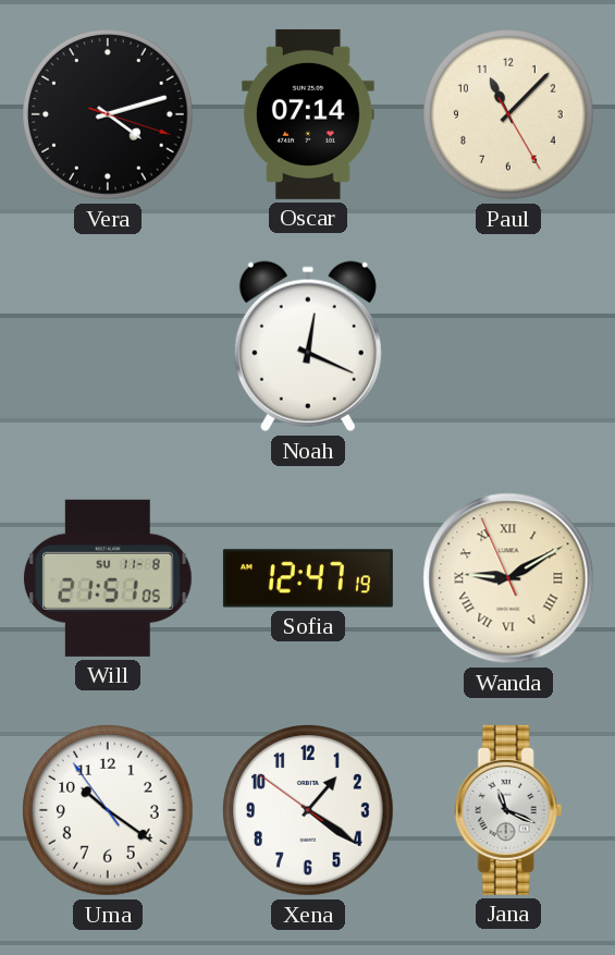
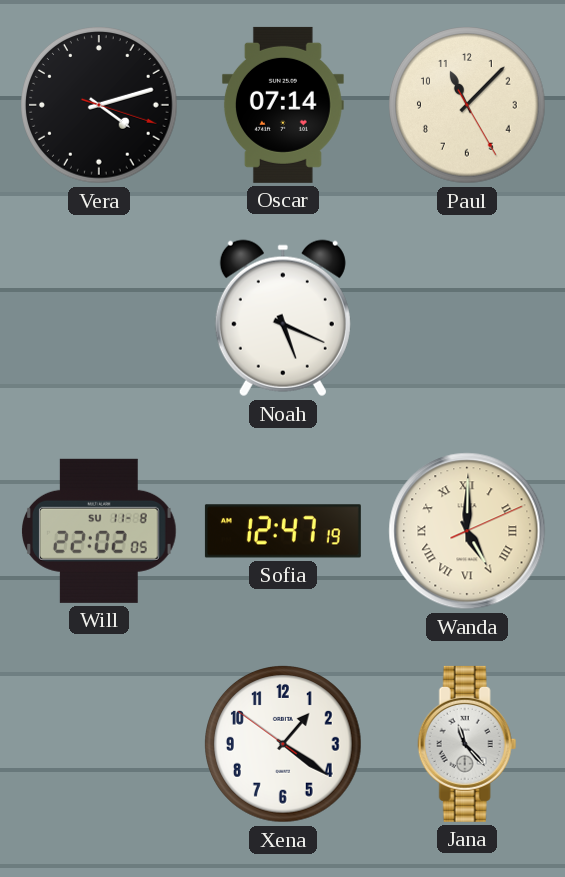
Noah: 12:19 -> 5:19 (283, 318)
Will: 21:51 -> 22:02 (100, 531)
Wanda: 9:09 -> 5:00 (467, 531)
Uma: 10:20 -> none (109, 811)
Jana: 11:19 -> 11:23 (467, 744)
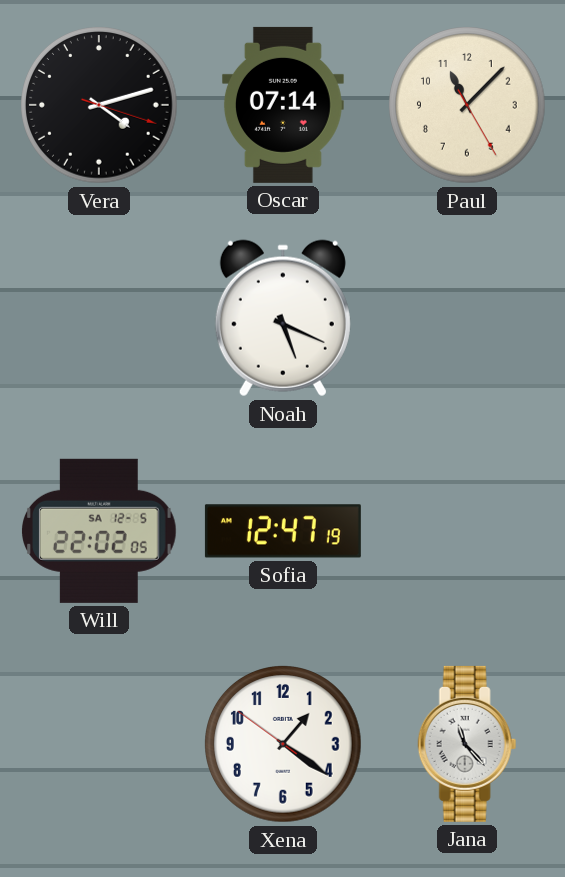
Will date: SU 11-8 -> SA 12-5 (100, 531)
Wanda: 5:00 -> none (467, 531)
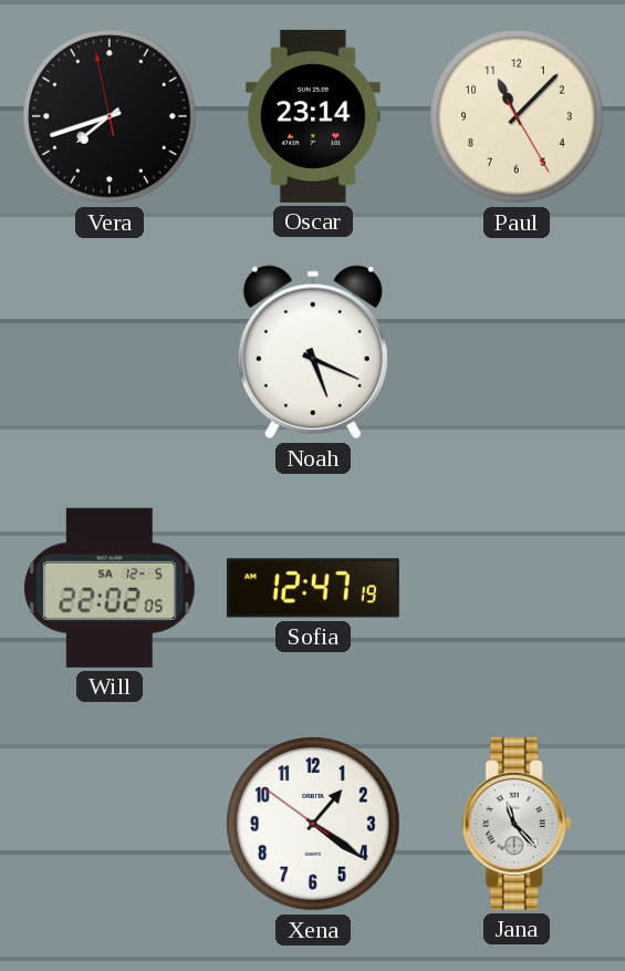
Vera: 4:12 -> 7:41 (111, 117)
Oscar: 07:14 -> 23:14 (313, 116)
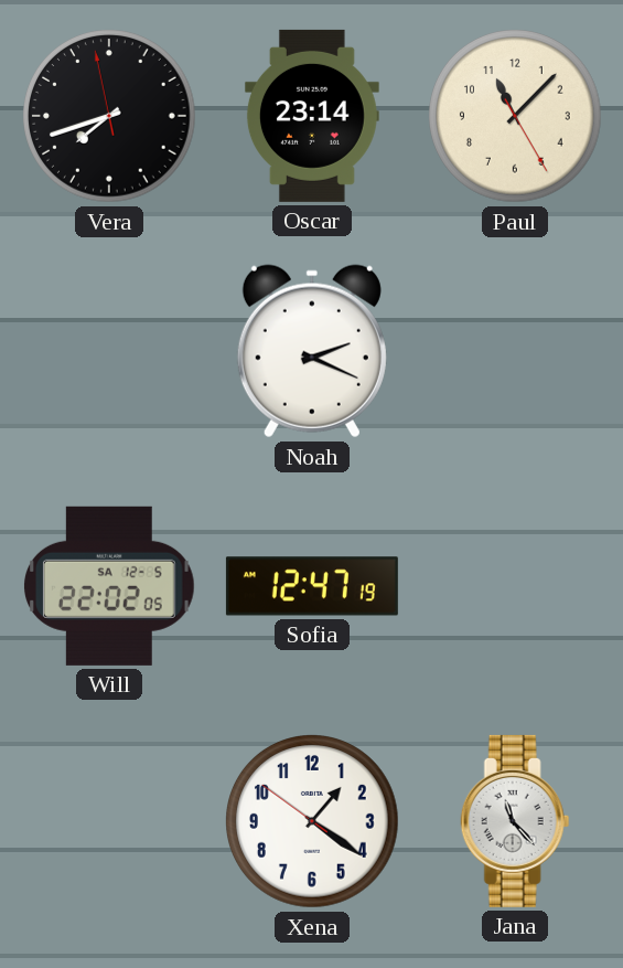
Noah: 5:19 -> 2:19 (312, 351)
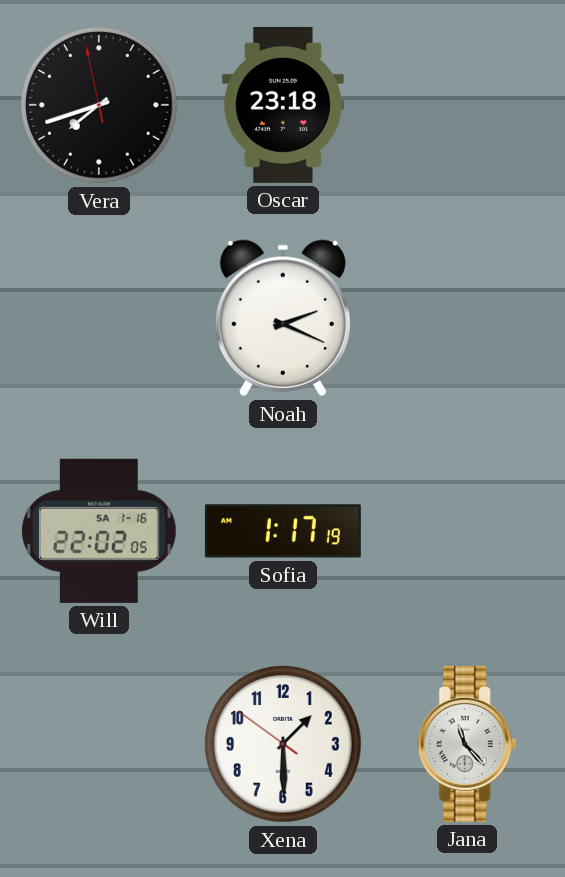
Oscar: 23:14 -> 23:18 (283, 105)
Paul: 11:07 -> none (516, 117)
Will date: SA 12-5 -> SA 1-16 (100, 531)
Sofia: 12:47 -> 1:17 (283, 531)
Xena: 1:20 -> 1:29 (284, 745)
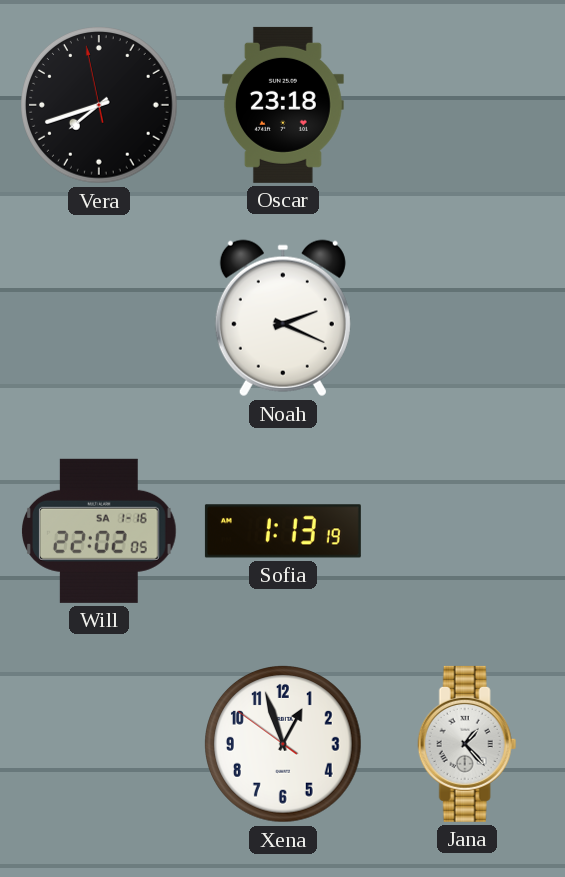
Sofia: 1:17 -> 1:13 (283, 531)
Xena: 1:29 -> 12:56 (284, 745)
Jana: 11:23 -> 1:23 (467, 744)
